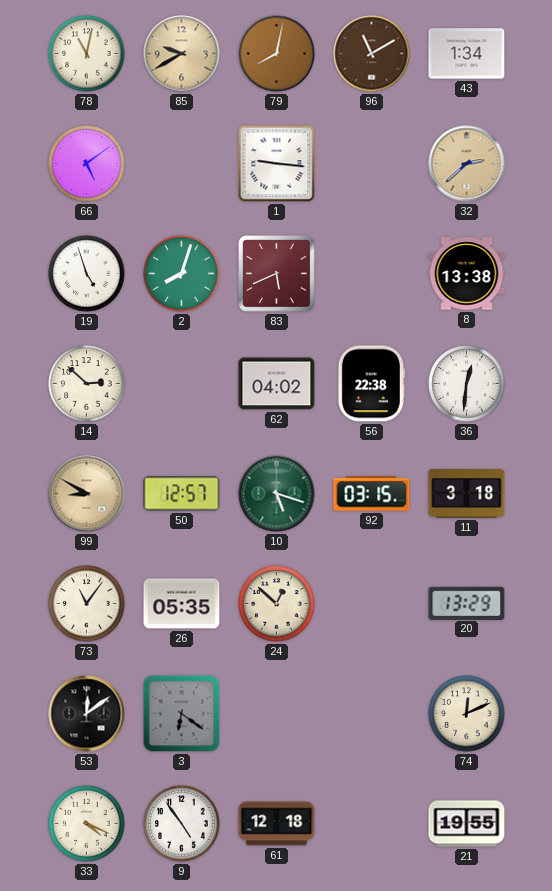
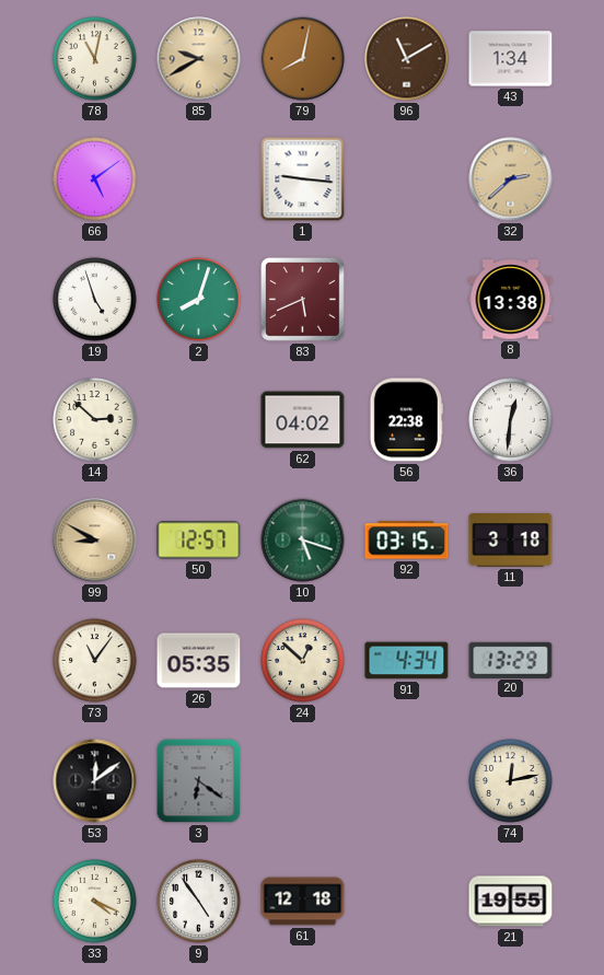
91: none -> 4:34 (407, 661)
74: 12:11 -> 12:13 (511, 781)
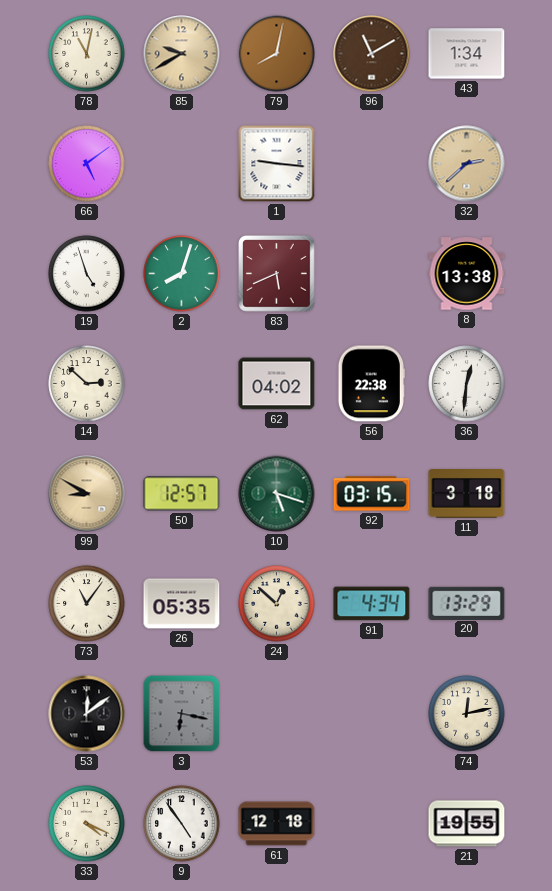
3: 6:21 -> 6:17 (182, 714)
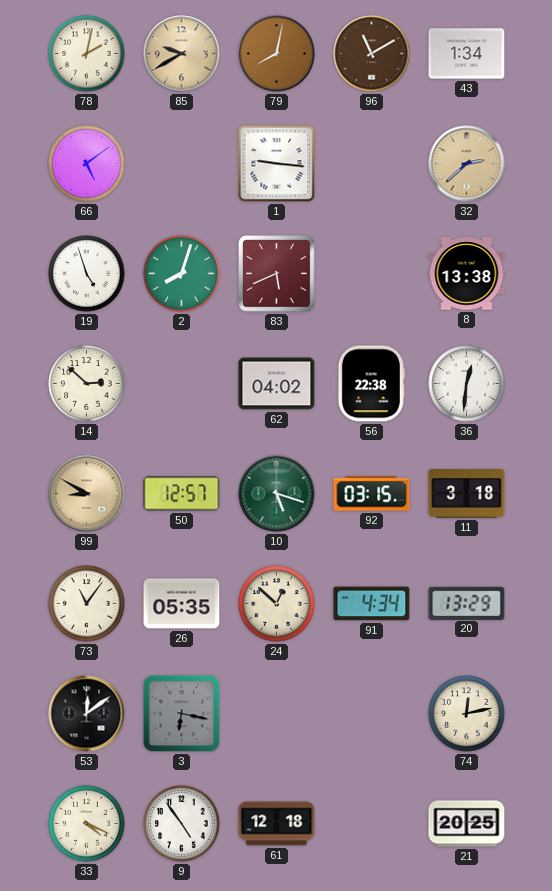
78: 11:02 -> 2:02 (87, 54)
21: 19:55 -> 20:25 (467, 824)
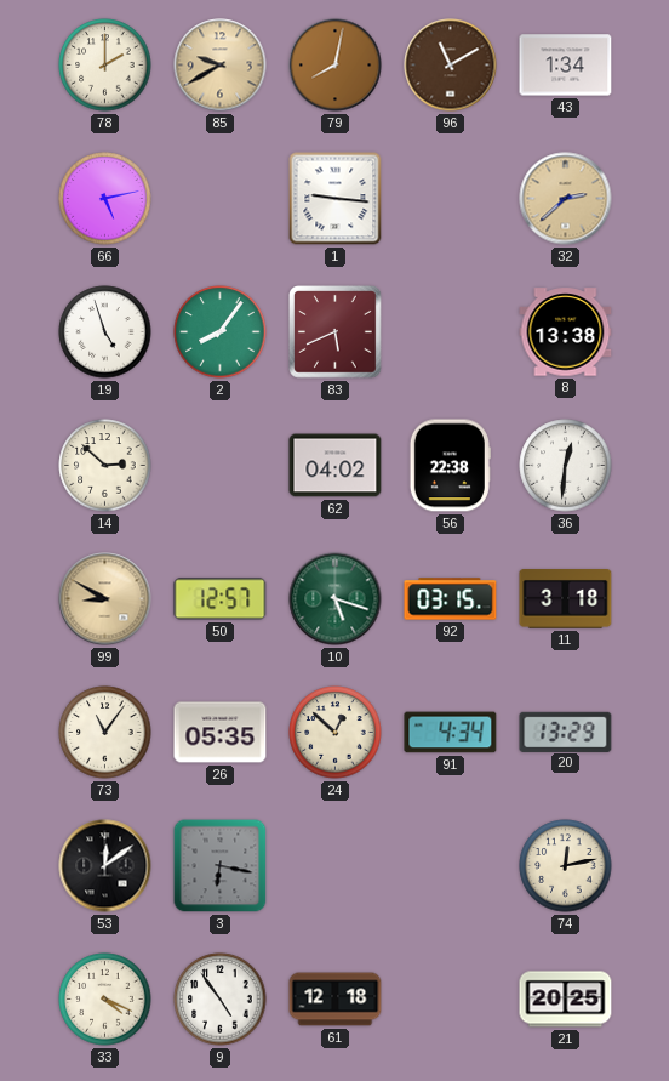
78: 2:02 -> 2:00 (105, 66)
66: 5:09 -> 5:13 (105, 199)
2: 8:03 -> 8:06 (221, 332)
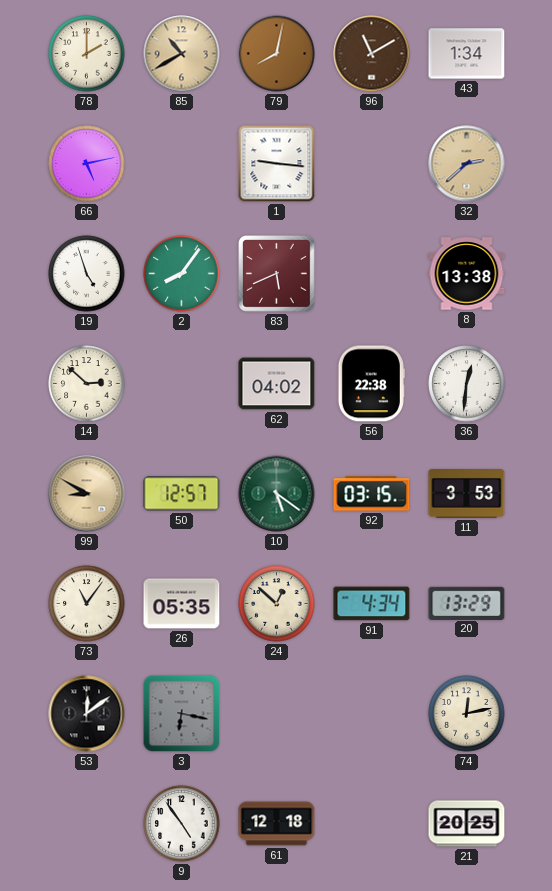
85: 9:40 -> 10:40 (182, 54)
10: 5:18 -> 5:21 (277, 494)
11: 3:18 -> 3:53 (467, 494)
33: 4:19 -> none (105, 1000)
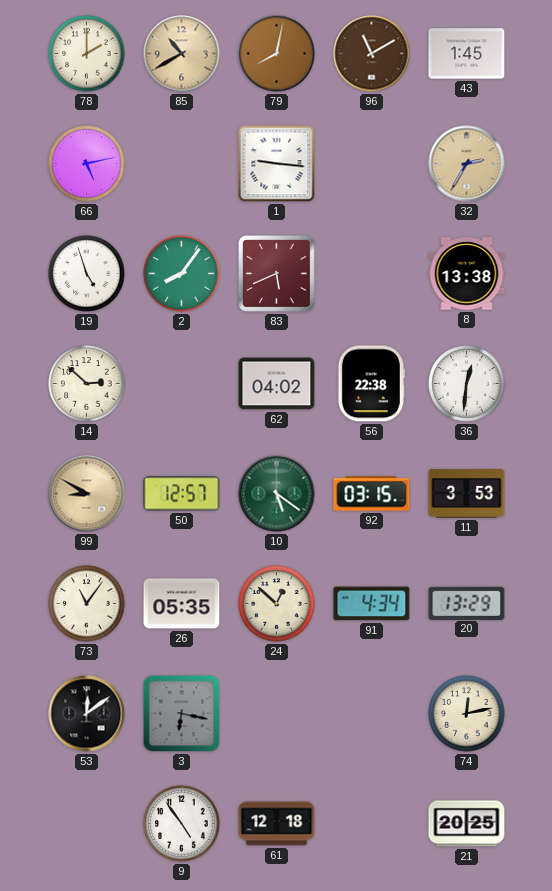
43: 1:34 -> 1:45 (467, 54)
32: 2:38 -> 2:35 (467, 164)
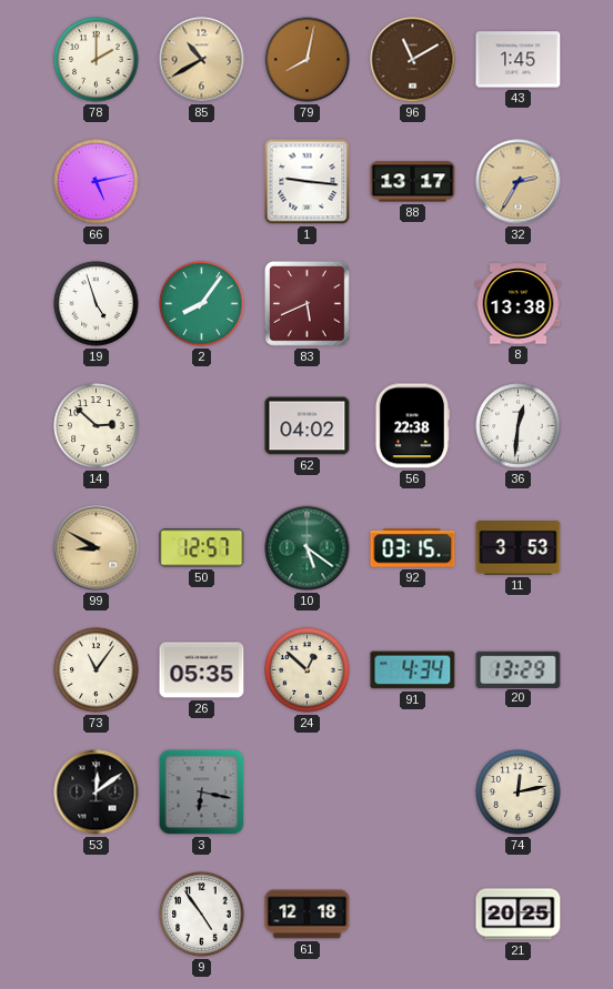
88: none -> 13:17 (413, 182)
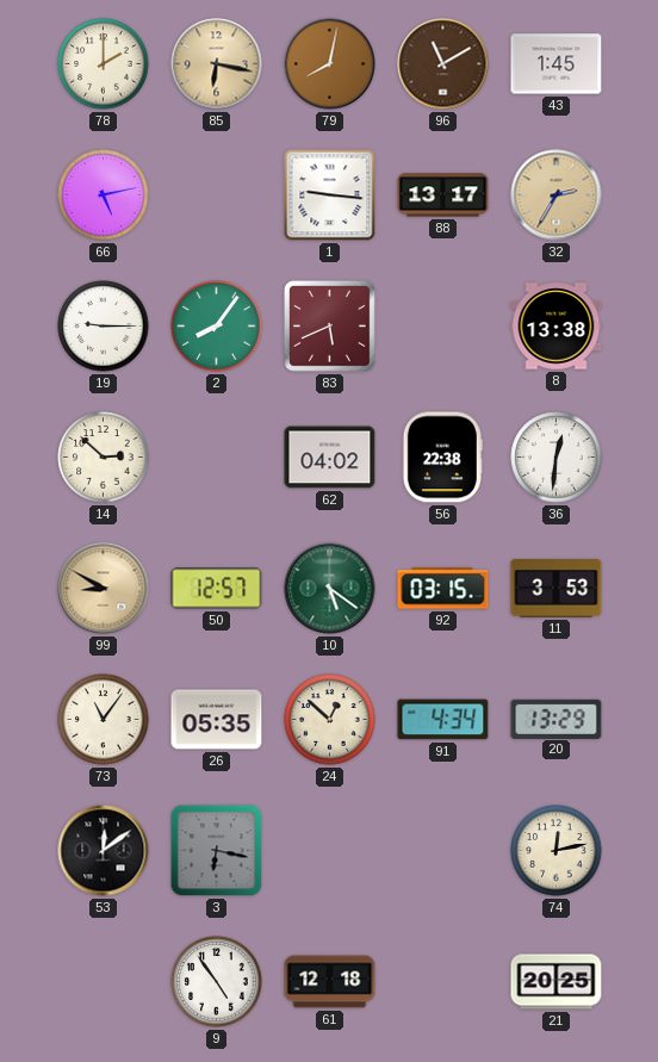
85: 10:40 -> 6:17 (217, 64)
19: 4:57 -> 9:15 (104, 327)
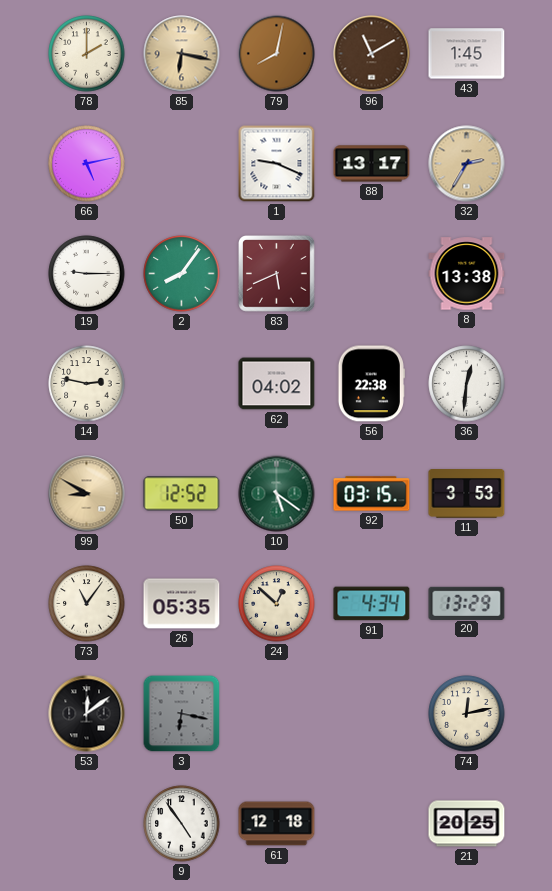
1: 9:16 -> 9:19 (277, 164)
14: 2:52 -> 2:47 (87, 384)
50: 12:57 -> 12:52 (182, 494)
